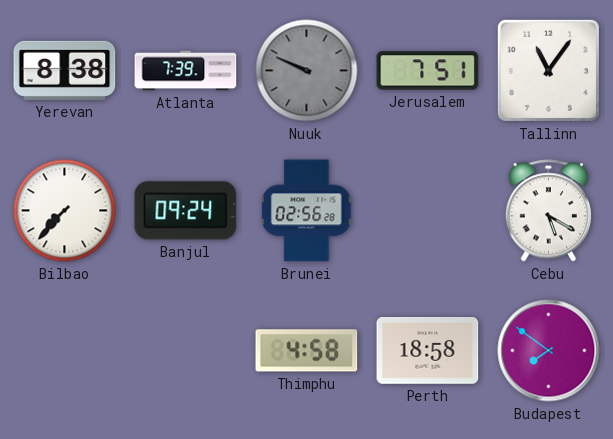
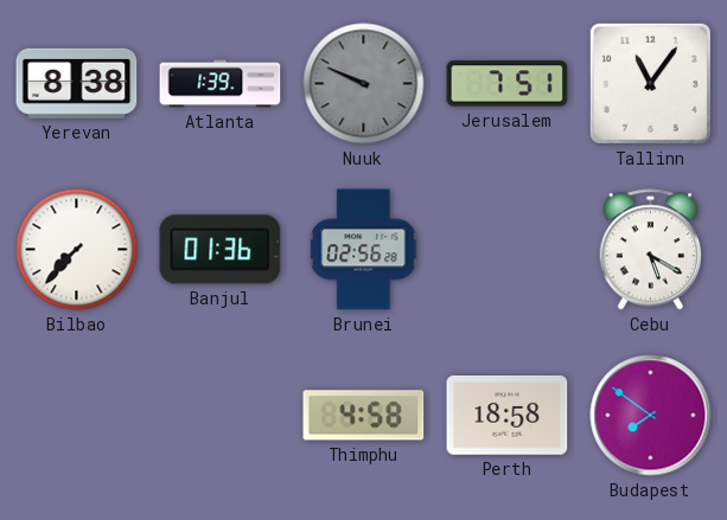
Atlanta: 7:39 -> 1:39 (221, 84)
Banjul: 09:24 -> 01:36 (221, 250)
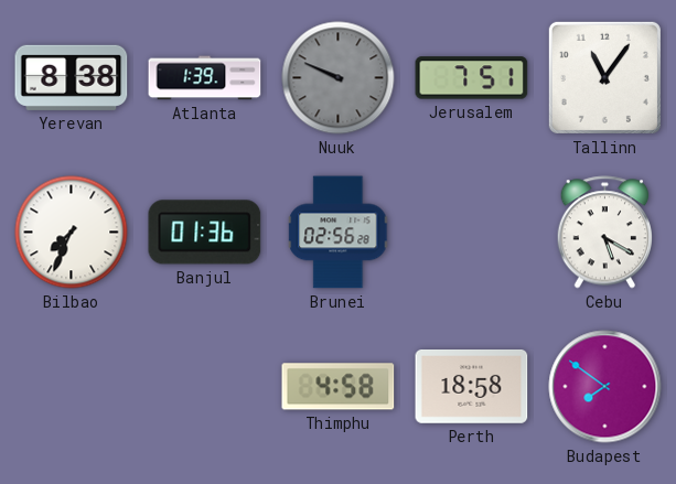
Bilbao: 7:37 -> 7:34 (72, 233)
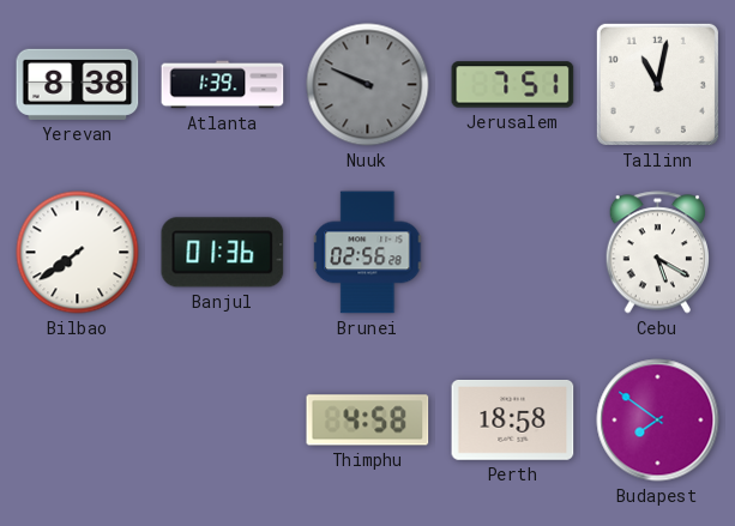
Tallinn: 11:06 -> 11:02 (657, 84)
Bilbao: 7:34 -> 7:39 (78, 253)
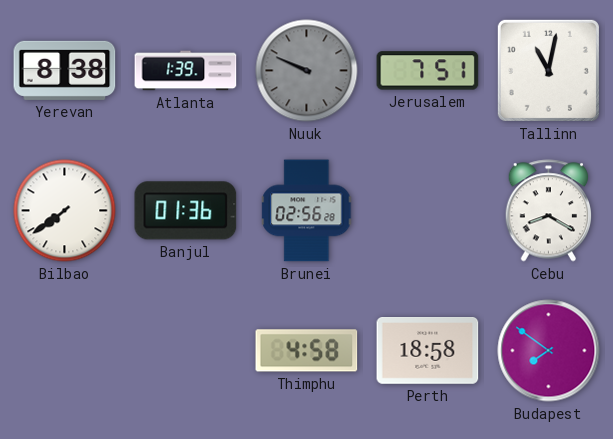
Cebu: 5:20 -> 8:20 (549, 211)
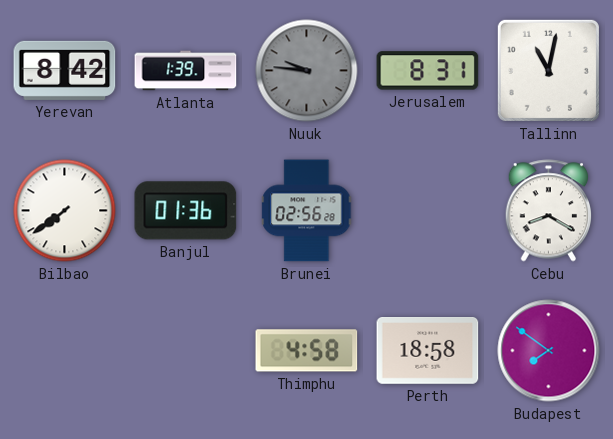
Yerevan: 8:38 -> 8:42 (65, 70)
Nuuk: 9:49 -> 9:46 (307, 71)
Jerusalem: 7:51 -> 8:31 (428, 71)
